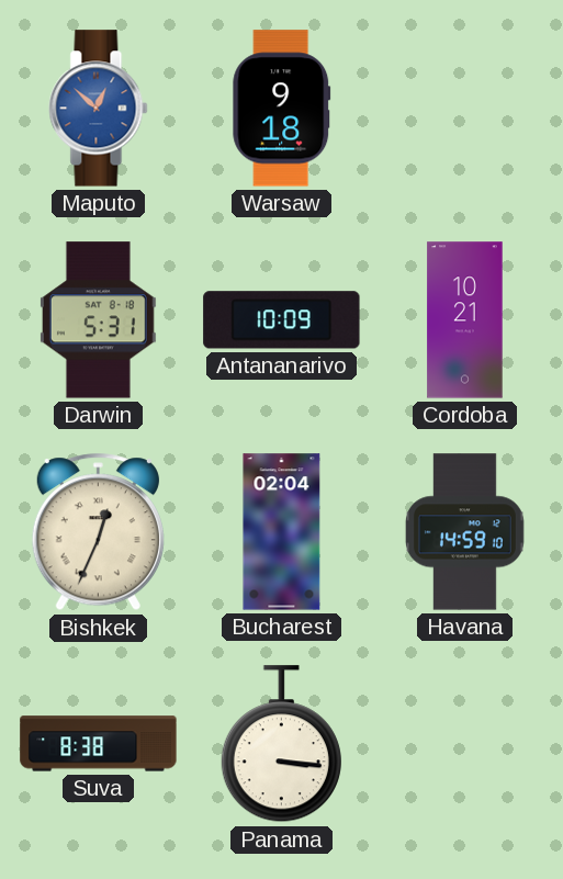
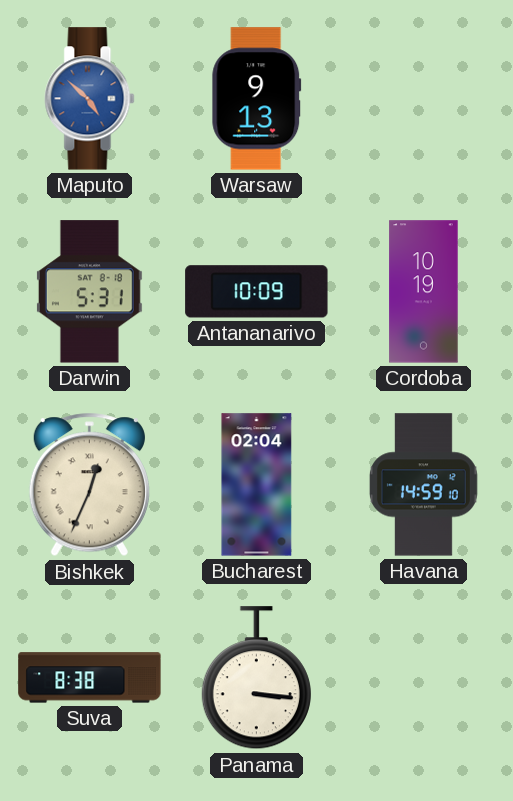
Maputo: 12:52 -> 4:52 (90, 99)
Warsaw: 9:18 -> 9:13 (257, 99)
Cordoba: 10:21 -> 10:19 (424, 292)
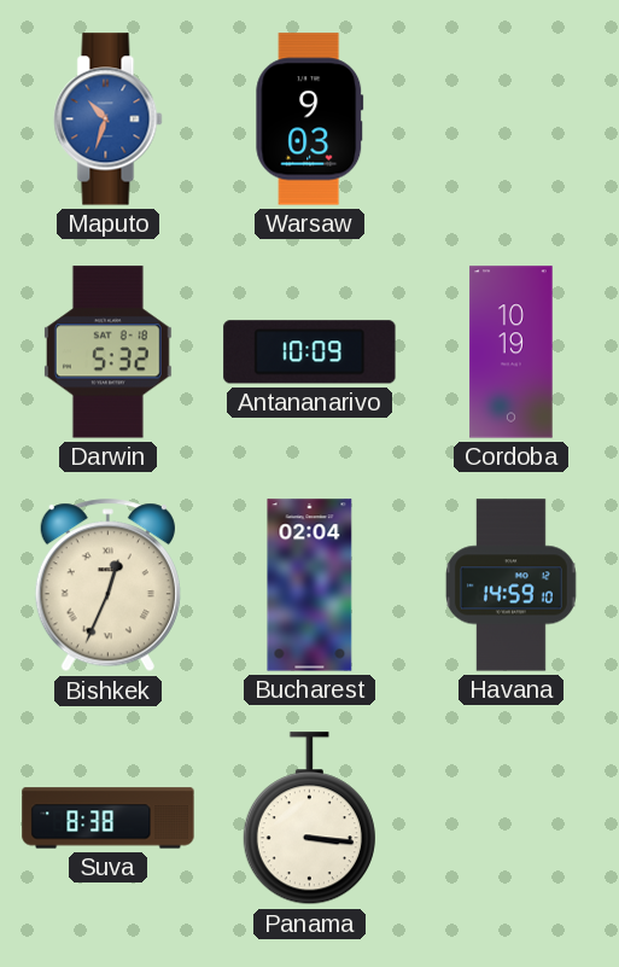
Maputo: 4:52 -> 10:33 (109, 120)
Warsaw: 9:13 -> 9:03 (310, 120)
Darwin: 5:31 -> 5:32 (107, 353)
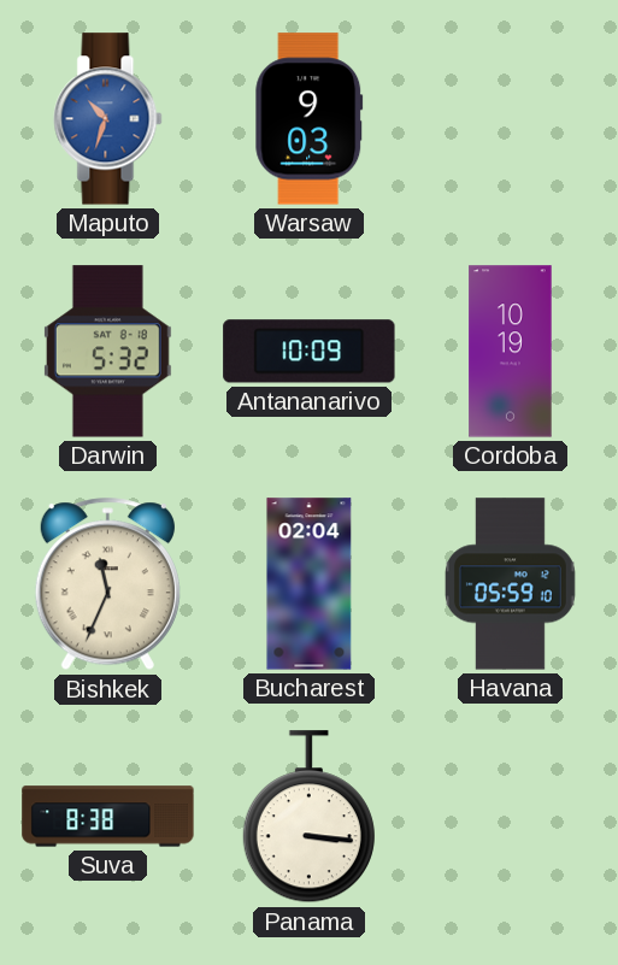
Bishkek: 12:34 -> 11:34 (107, 584)
Havana: 14:59 -> 05:59 (510, 584)
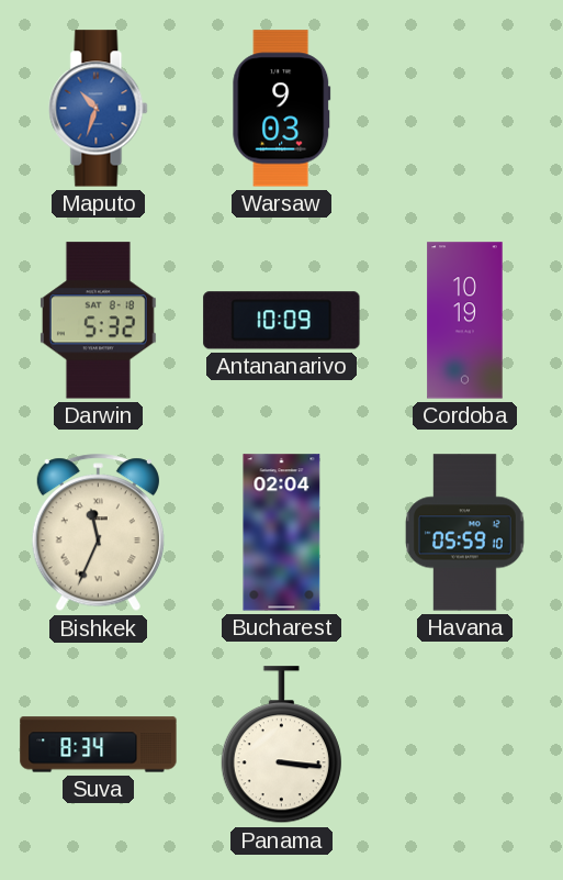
Suva: 8:38 -> 8:34 (99, 745)
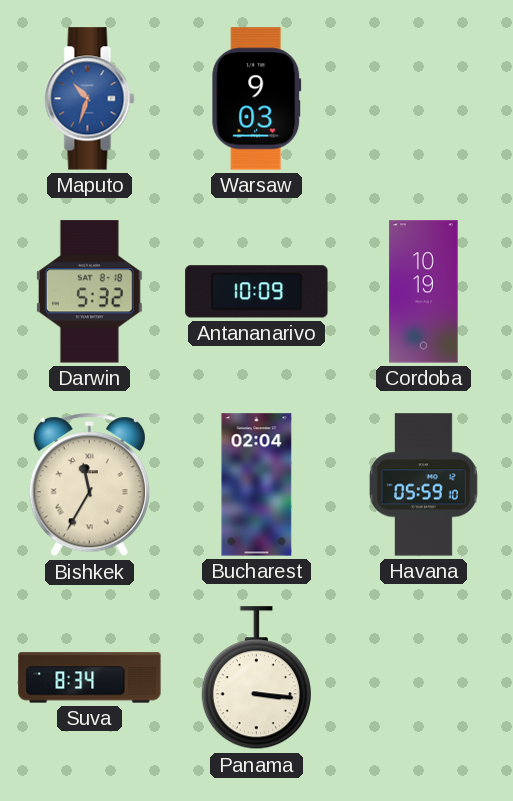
Bishkek: 11:34 -> 11:35 (89, 485)
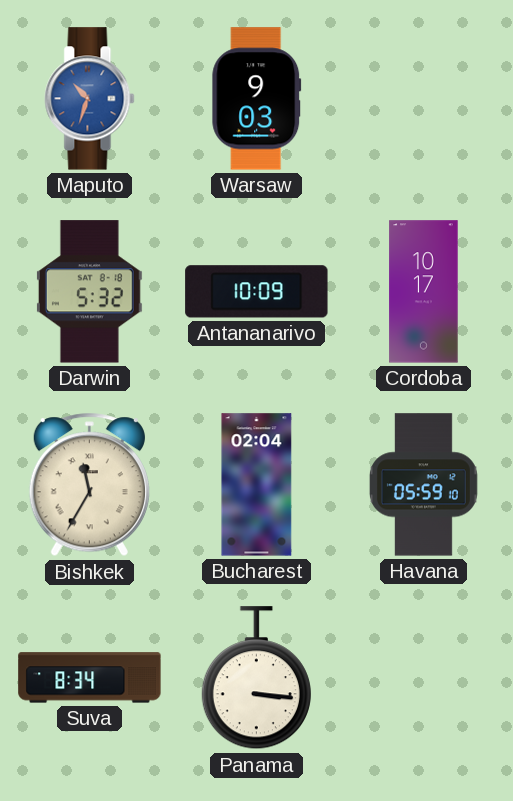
Cordoba: 10:19 -> 10:17 (424, 292)
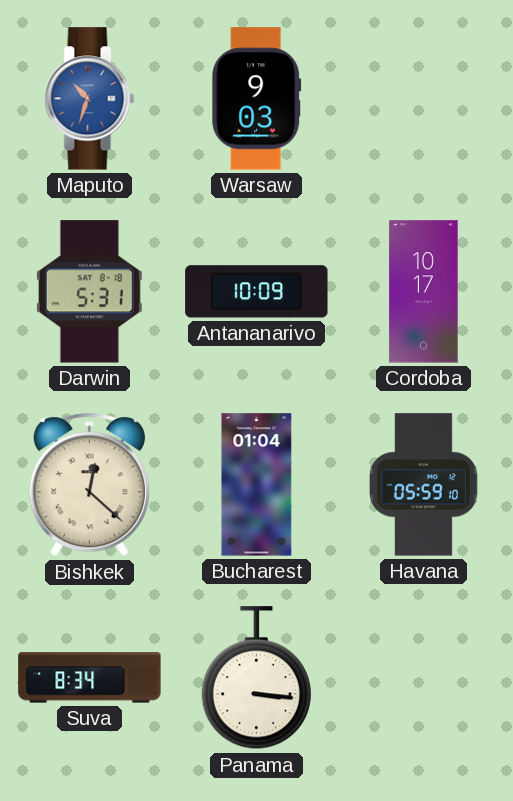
Darwin: 5:32 -> 5:31 (89, 292)
Bishkek: 11:35 -> 12:22 (89, 485)
Bucharest: 02:04 -> 01:04 (257, 485)
